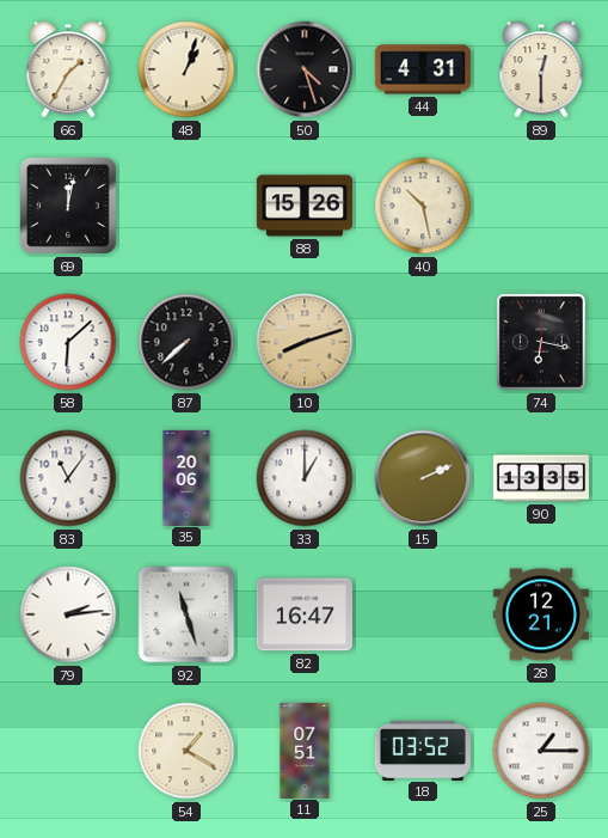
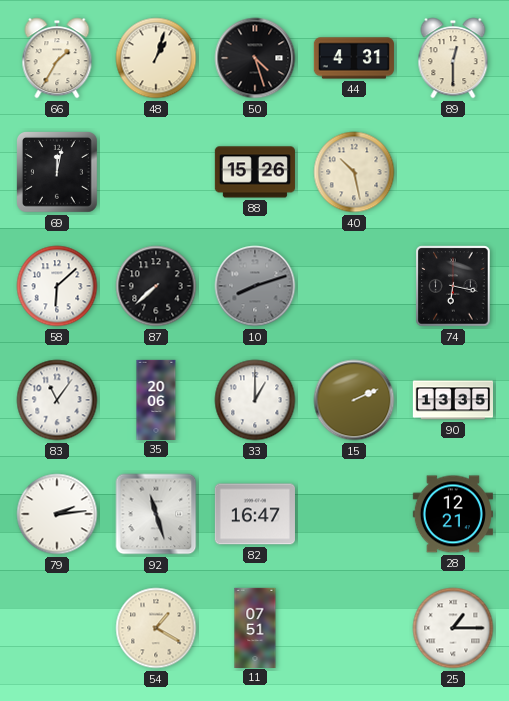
10 dial: champagne -> grey (255, 286)
18: 03:52 -> none (423, 750)
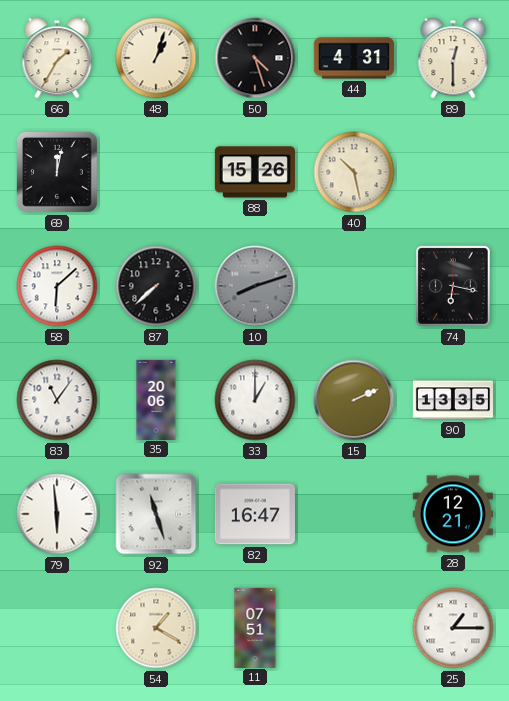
79: 2:14 -> 5:59 (57, 514)
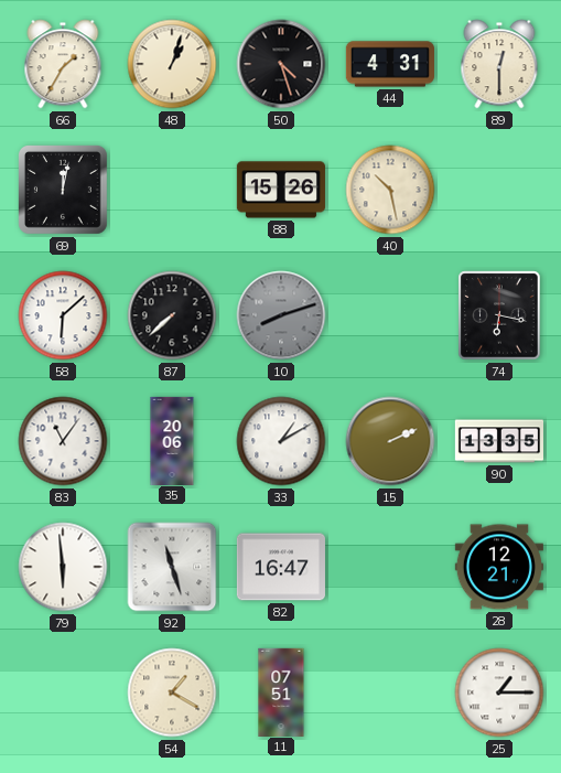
33: 1:00 -> 1:10 (281, 441)
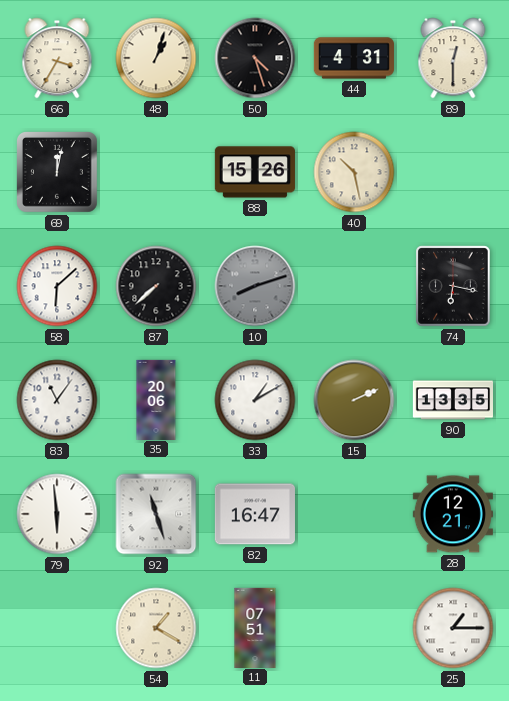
66: 1:35 -> 3:35 (57, 58)
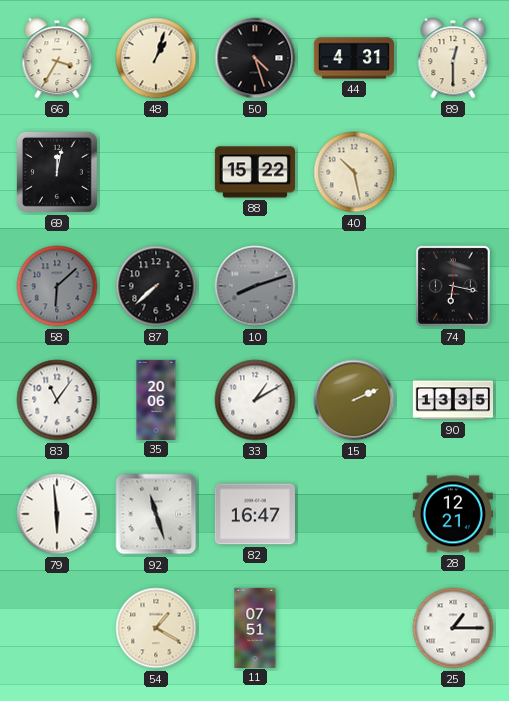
88: 15:26 -> 15:22 (255, 172)
58 dial: white -> grey (57, 286)
